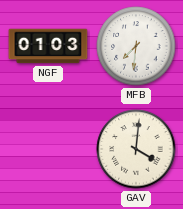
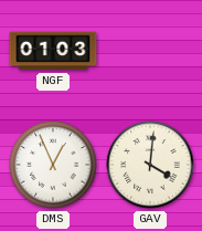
MFB: 7:31 -> none (136, 46)
DMS: none -> 12:56 (53, 165)
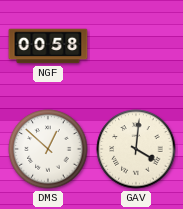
NGF: 01:03 -> 00:58 (48, 46)
DMS: 12:56 -> 12:52 (48, 149)
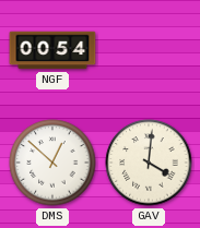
NGF: 00:58 -> 00:54 (52, 50)
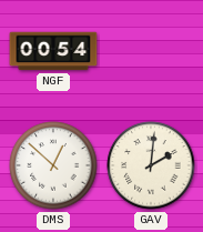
GAV: 4:01 -> 2:01 (151, 165)
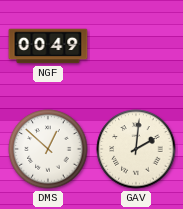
NGF: 00:54 -> 00:49 (48, 46)
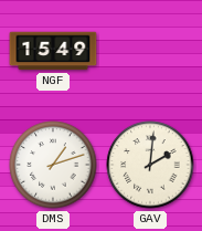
NGF: 00:49 -> 15:49 (53, 51)
DMS: 12:52 -> 1:12 (53, 165)
